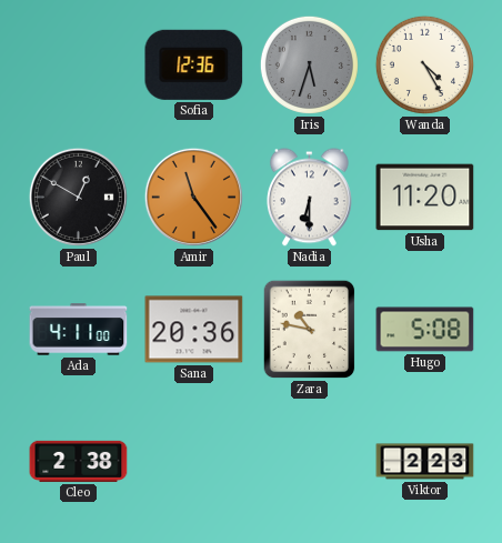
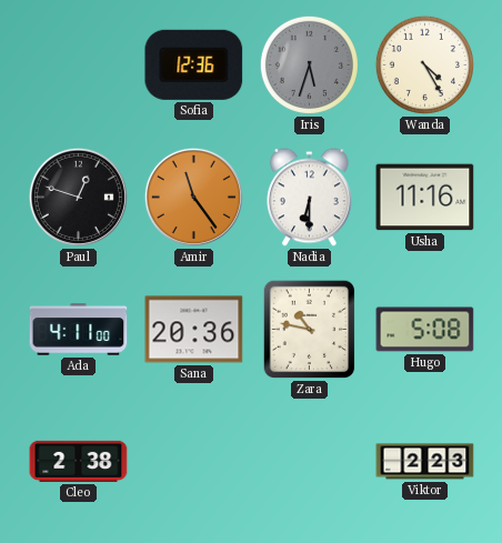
Paul: 12:50 -> 12:48 (78, 197)
Usha: 11:20 -> 11:16 (425, 198)
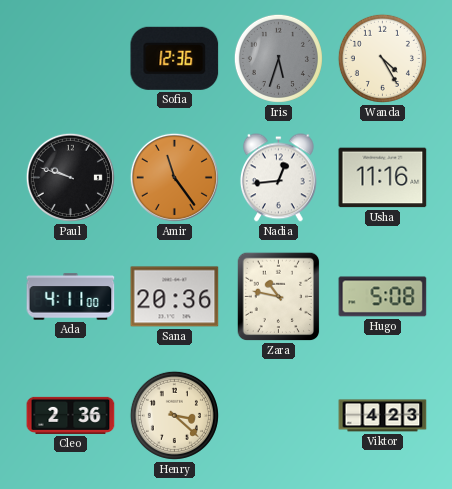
Paul: 12:48 -> 9:48 (70, 177)
Nadia: 6:30 -> 12:44 (278, 178)
Cleo: 2:38 -> 2:36 (71, 415)
Henry: none -> 3:22 (174, 415)
Viktor: 2:23 -> 4:23 (383, 416)
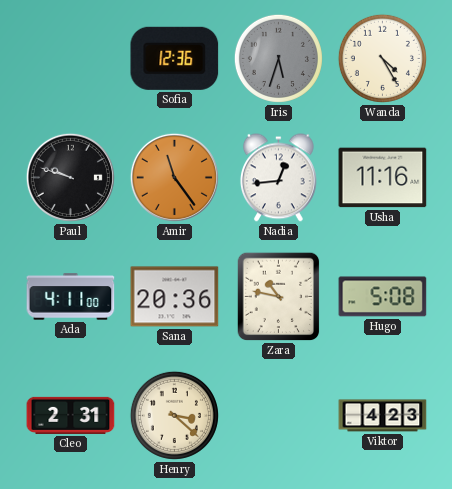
Cleo: 2:36 -> 2:31 (71, 415)
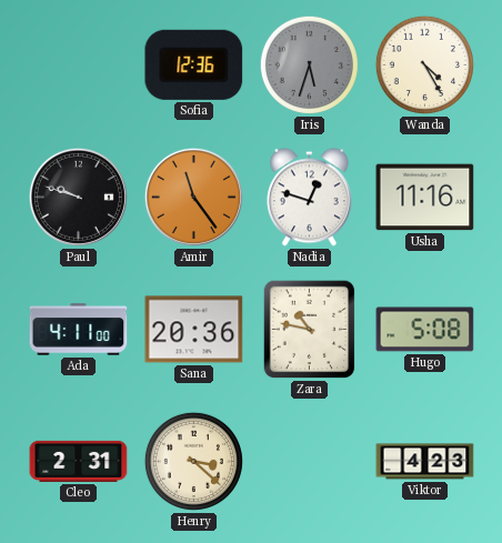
Nadia: 12:44 -> 12:48 (309, 198)
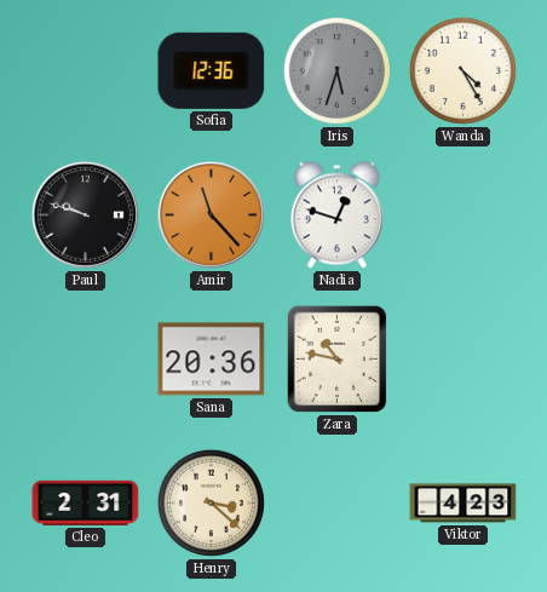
Amir: 11:24 -> 11:23 (211, 214)
Usha: 11:16 -> none (425, 198)
Ada: 4:11 -> none (79, 330)
Hugo: 5:08 -> none (425, 330)
